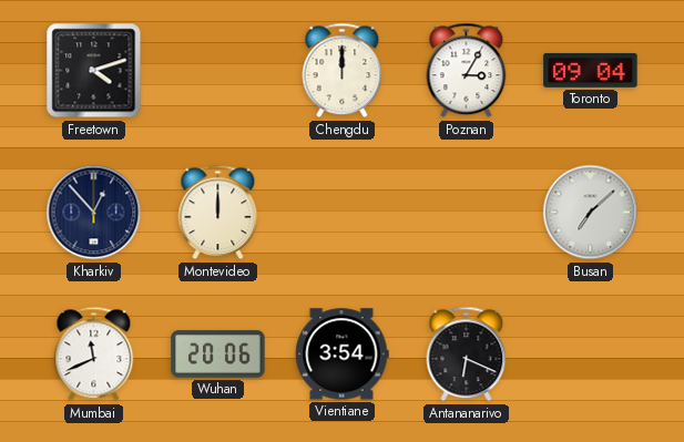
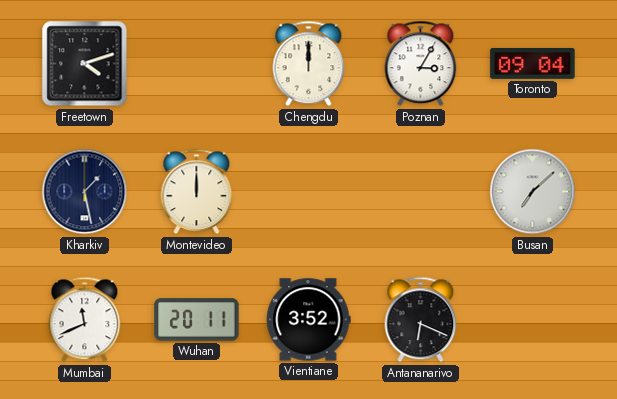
Kharkiv: 12:53 -> 1:28 (85, 192)
Wuhan: 20:06 -> 20:11 (197, 320)
Vientiane: 3:54 -> 3:52 (308, 320)
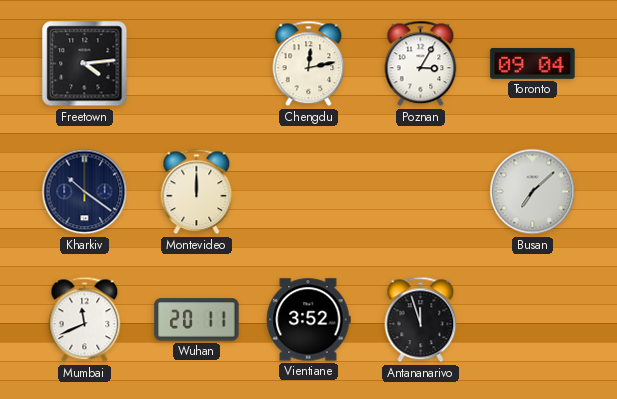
Freetown: 4:12 -> 4:14 (85, 64)
Chengdu: 12:00 -> 12:13 (309, 64)
Kharkiv: 1:28 -> 10:21 (85, 192)
Antananarivo: 6:19 -> 11:57 (421, 320)
